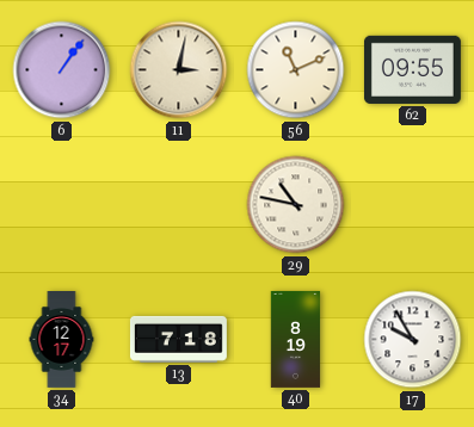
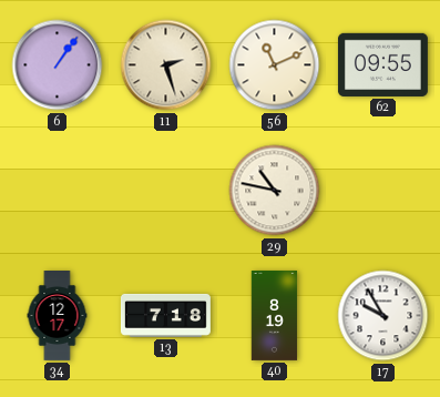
11: 3:02 -> 2:27 (166, 65)
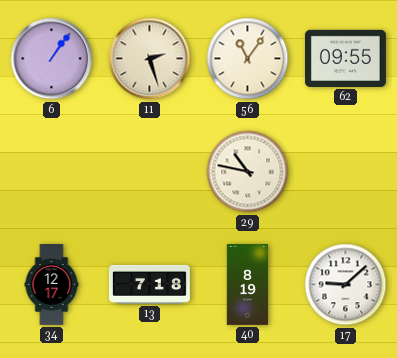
56: 11:11 -> 11:06 (248, 59)
17: 9:55 -> 9:08 (346, 285)
